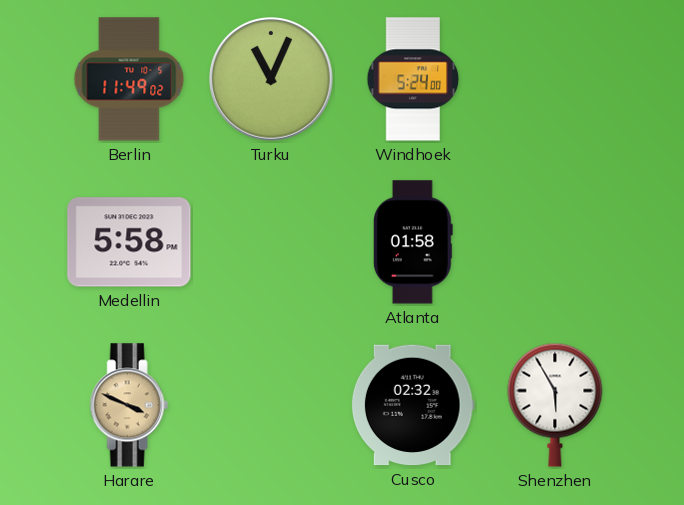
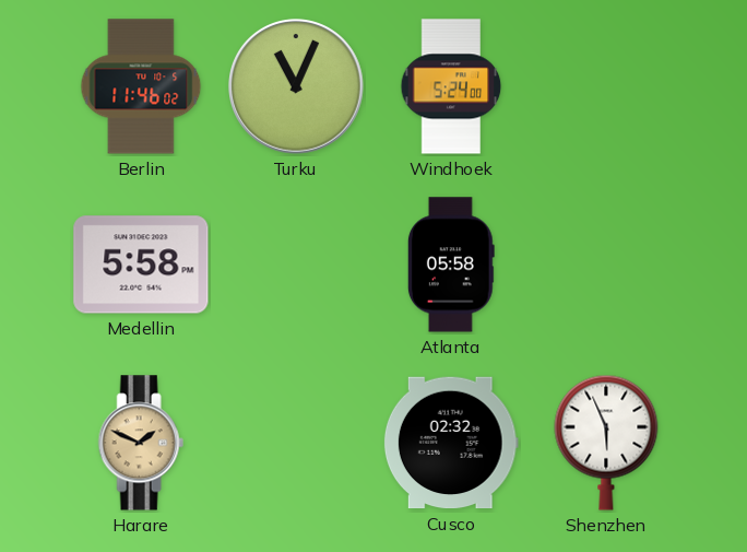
Berlin: 11:49 -> 11:46 (141, 86)
Atlanta: 01:58 -> 05:58 (451, 265)
Harare: 3:49 -> 1:49 (141, 443)
Shenzhen: 5:55 -> 5:56 (606, 443)
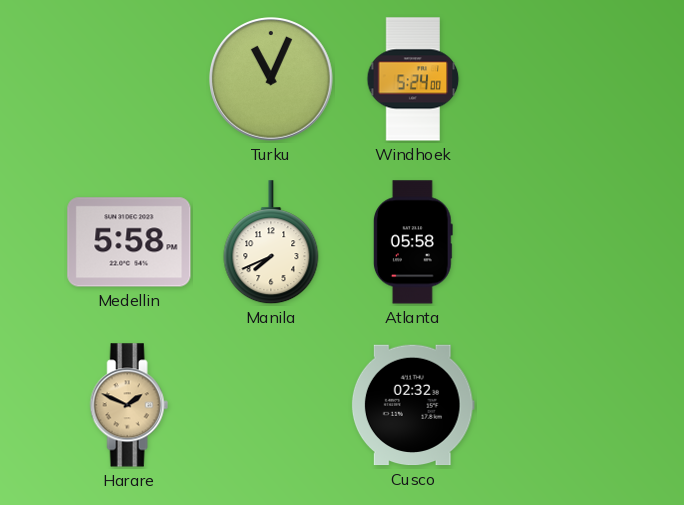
Berlin: 11:46 -> none (141, 86)
Manila: none -> 7:41 (271, 243)
Shenzhen: 5:56 -> none (606, 443)
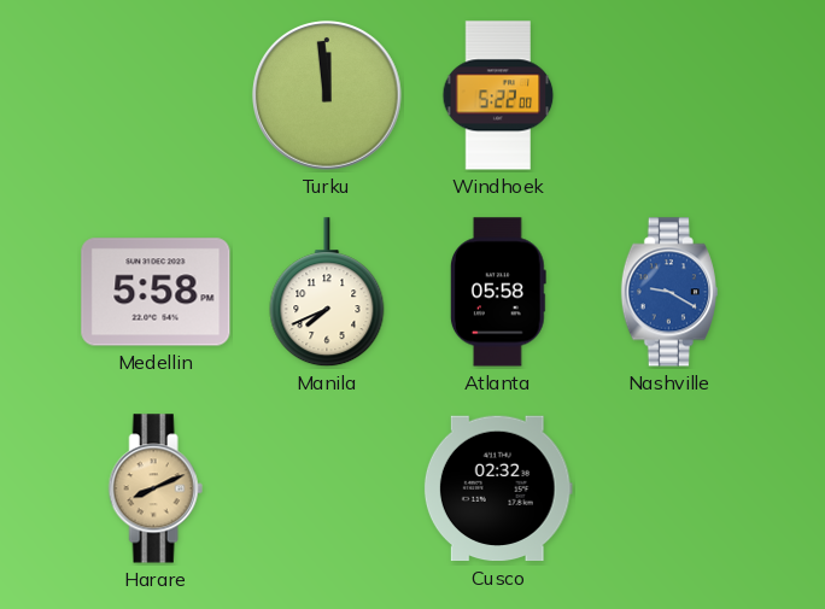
Turku: 11:04 -> 11:59 (328, 96)
Windhoek: 5:24 -> 5:22 (498, 95)
Nashville: none -> 9:20 (669, 292)
Harare: 1:49 -> 8:11 (156, 488)
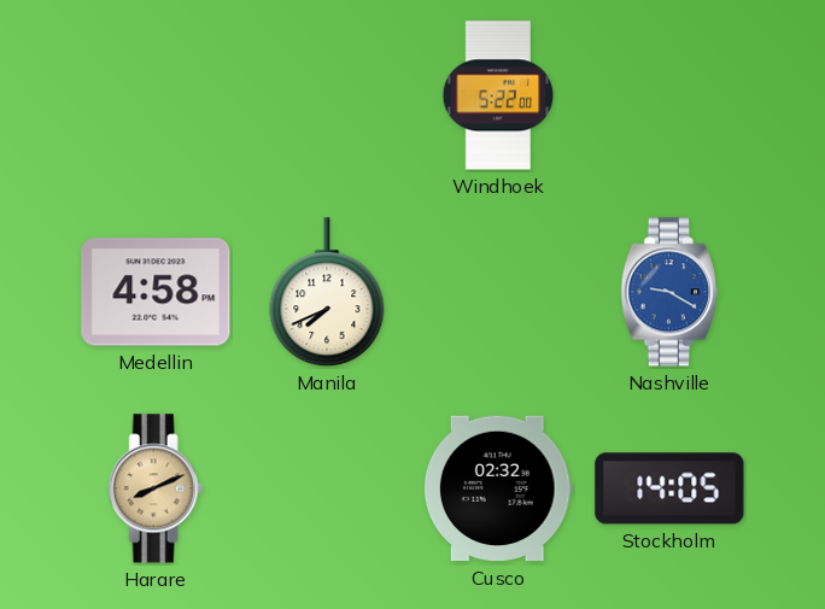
Turku: 11:59 -> none (328, 96)
Medellin: 5:58 -> 4:58 (156, 292)
Atlanta: 05:58 -> none (498, 292)
Stockholm: none -> 14:05 (669, 488)
